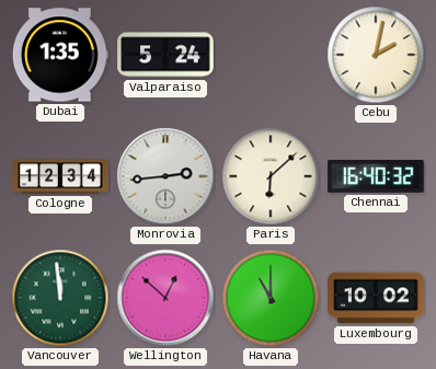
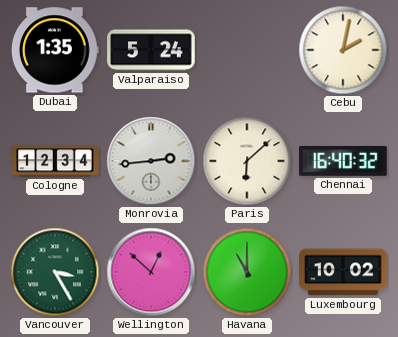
Vancouver: 11:59 -> 3:25 (55, 272)
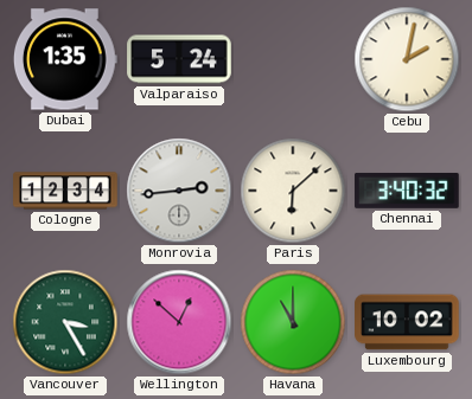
Chennai: 16:40 -> 3:40 (407, 191)
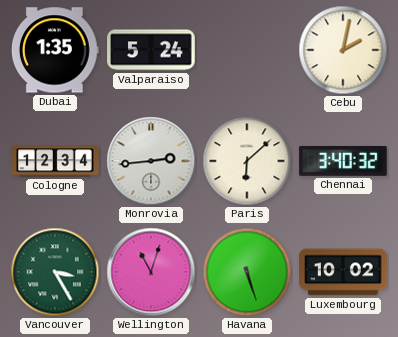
Wellington: 12:52 -> 11:03 (151, 272)
Havana: 11:00 -> 5:27 (247, 272)
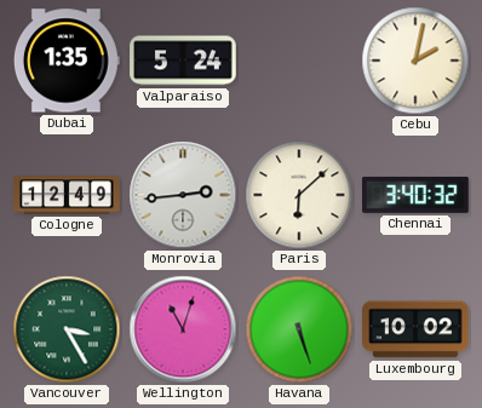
Cologne: 12:34 -> 12:49 (67, 195)
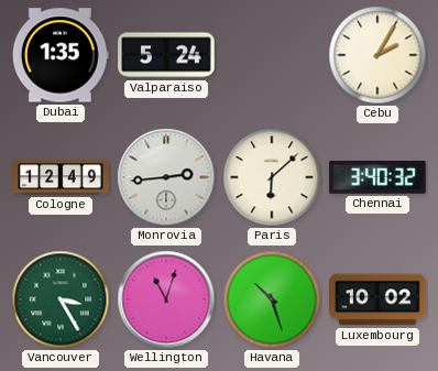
Cebu: 2:02 -> 2:05 (377, 55)
Havana: 5:27 -> 10:27 (272, 299)
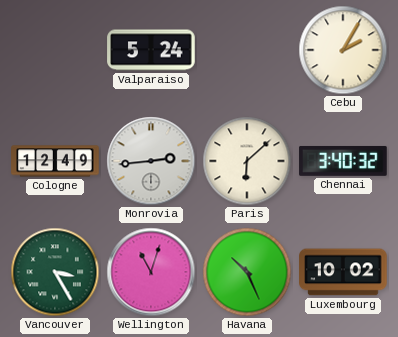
Dubai: 1:35 -> none (61, 55)
Havana: 10:27 -> 10:26 (247, 272)
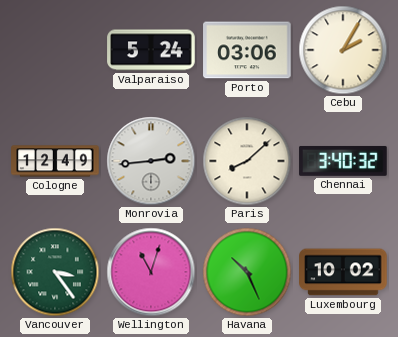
Porto: none -> 03:06 (247, 50)
Paris: 6:08 -> 8:08 (247, 161)
Vancouver: 3:25 -> 3:24 (55, 272)
